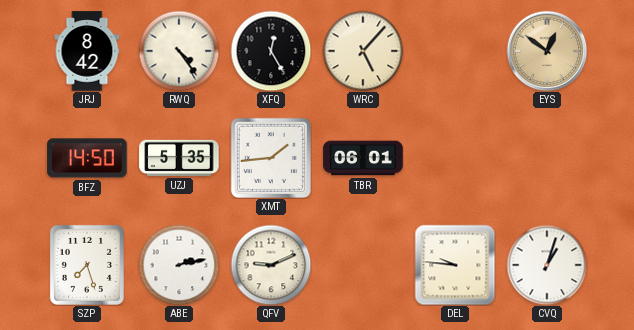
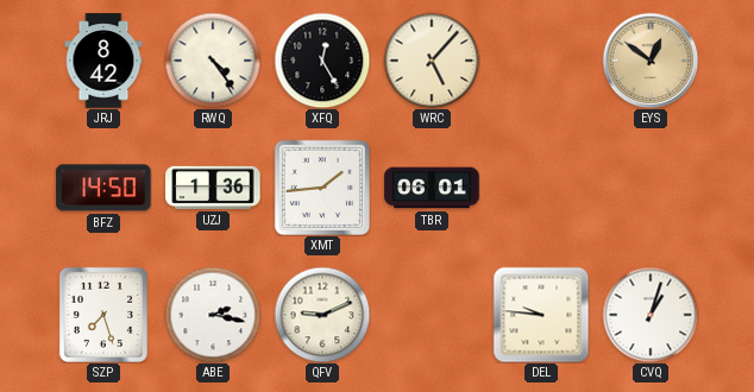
UZJ: 5:35 -> 1:36 (213, 188)
ABE: 2:13 -> 2:17 (213, 315)
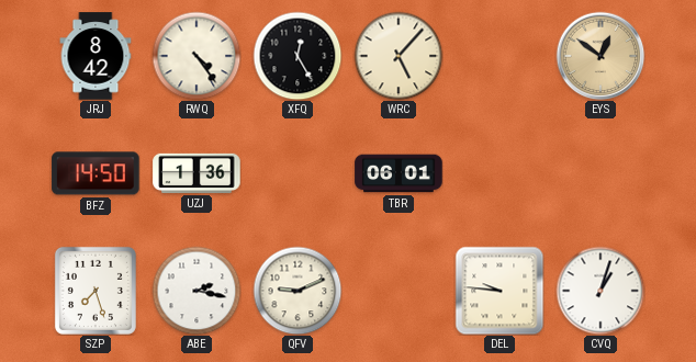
XMT: 1:44 -> none (322, 188)
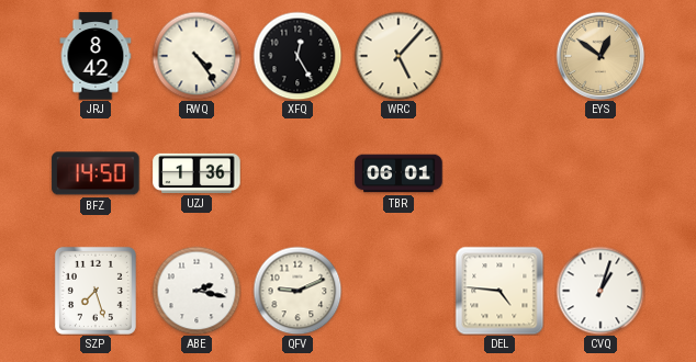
DEL: 9:46 -> 4:46 (499, 291)
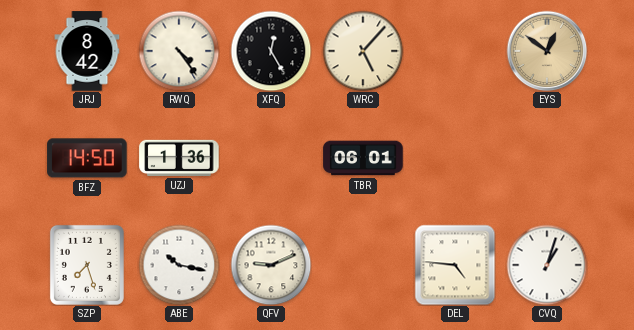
ABE: 2:17 -> 10:17 (179, 265)
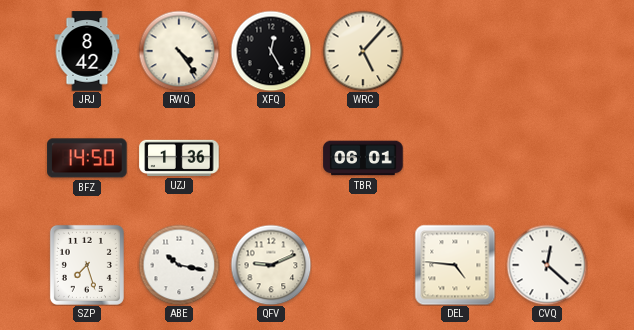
EYS: 12:51 -> none (547, 51)
CVQ: 1:03 -> 12:22 (547, 265)
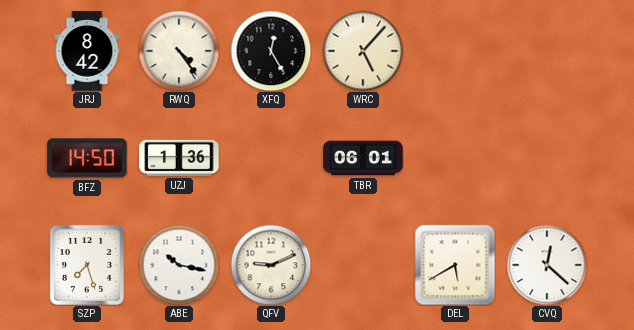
DEL: 4:46 -> 5:40 (455, 265)
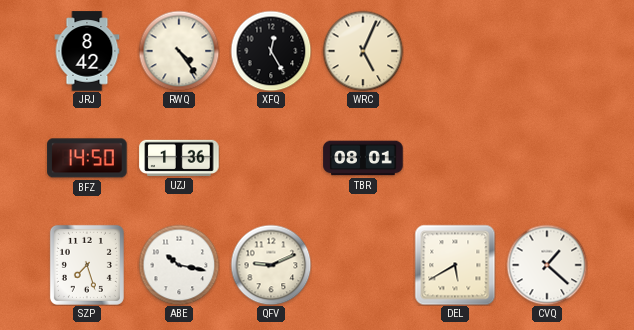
WRC: 5:07 -> 5:04 (363, 51)
TBR: 06:01 -> 08:01 (363, 158)
CVQ: 12:22 -> 1:22 (547, 265)
